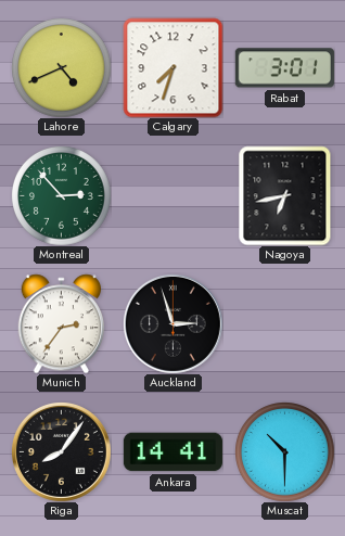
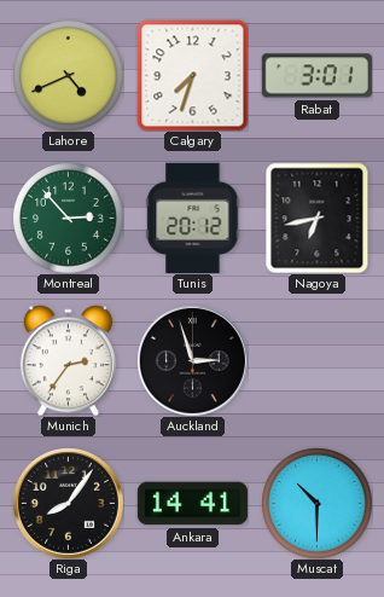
Tunis: none -> 20:12 (193, 218)
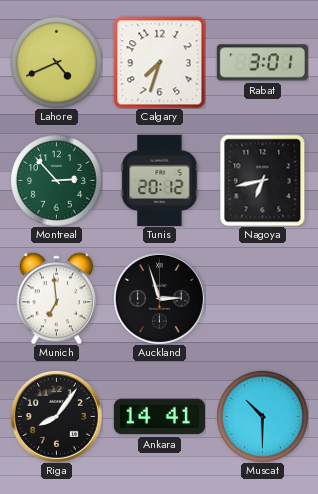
Munich: 2:36 -> 6:59 (56, 298)
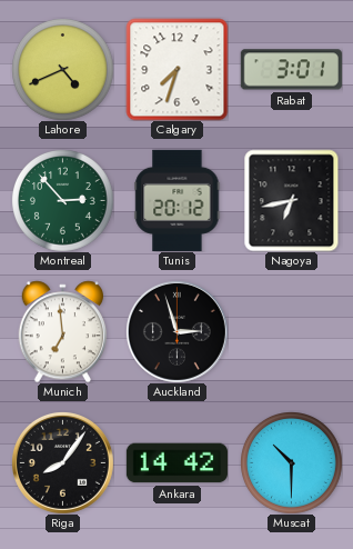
Ankara: 14:41 -> 14:42 (176, 463)
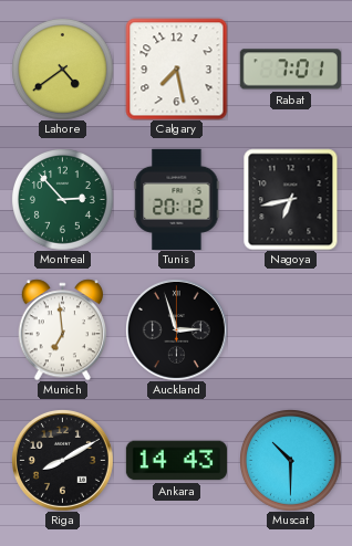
Lahore: 4:41 -> 4:39 (63, 70)
Calgary: 7:33 -> 7:28 (176, 69)
Rabat: 3:01 -> 7:01 (290, 70)
Riga: 8:06 -> 8:10 (62, 460)
Ankara: 14:42 -> 14:43 (176, 461)
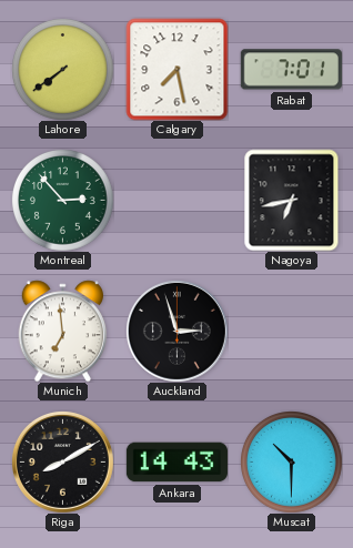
Lahore: 4:39 -> 7:39 (63, 70)
Tunis: 20:12 -> none (177, 199)
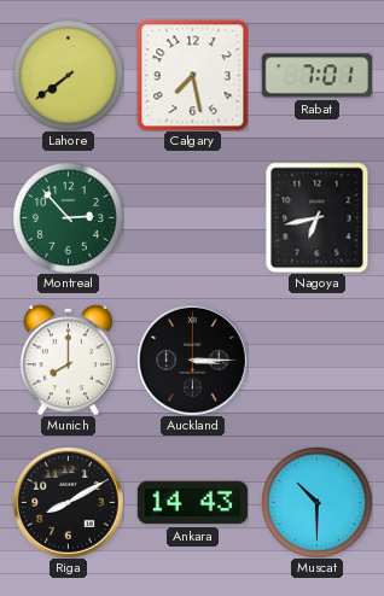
Munich: 6:59 -> 8:00 (68, 360)
Auckland: 2:57 -> 3:15 (192, 360)
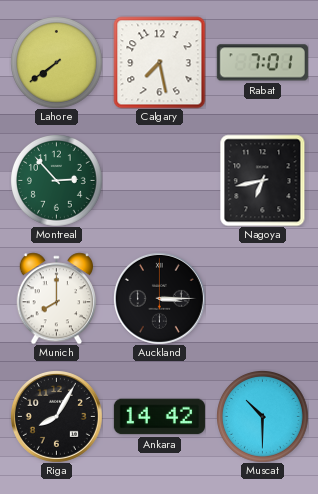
Riga: 8:10 -> 8:05 (56, 416)
Ankara: 14:43 -> 14:42 (159, 417)
